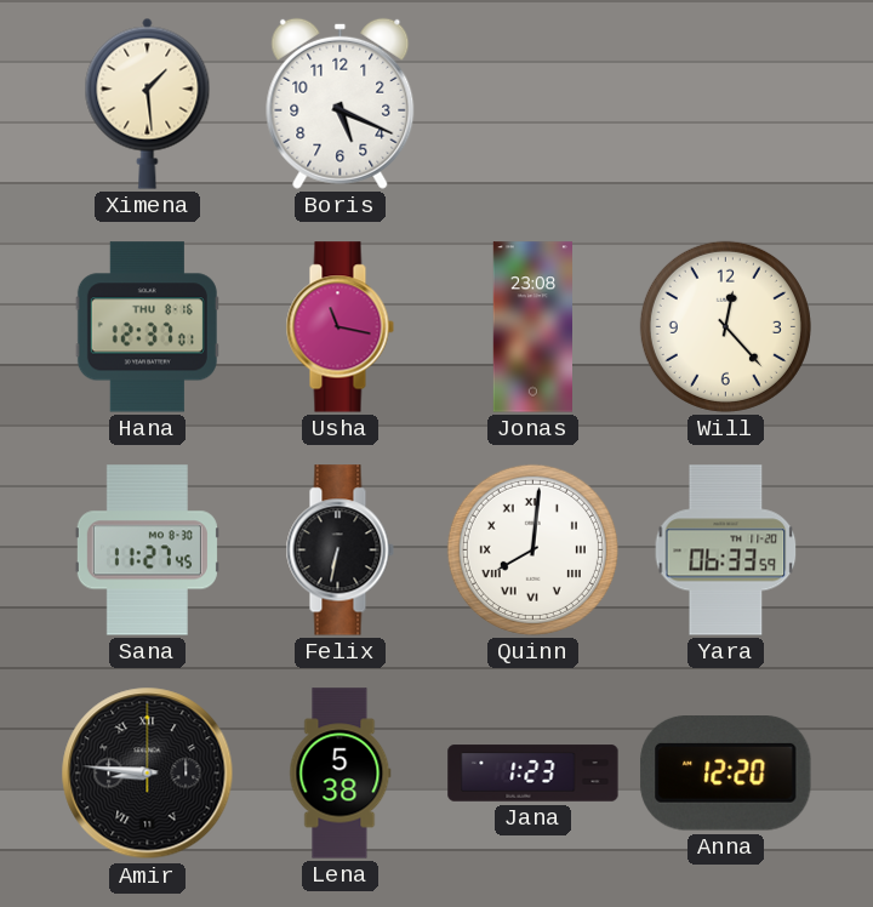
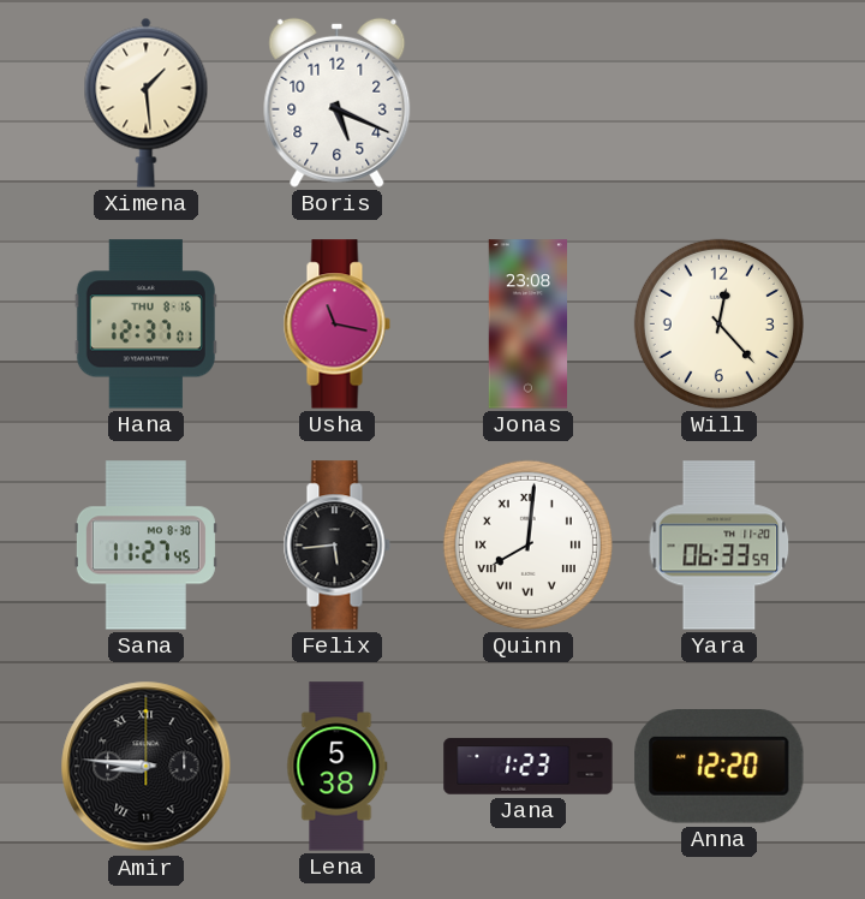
Felix: 6:32 -> 5:44 (336, 546)
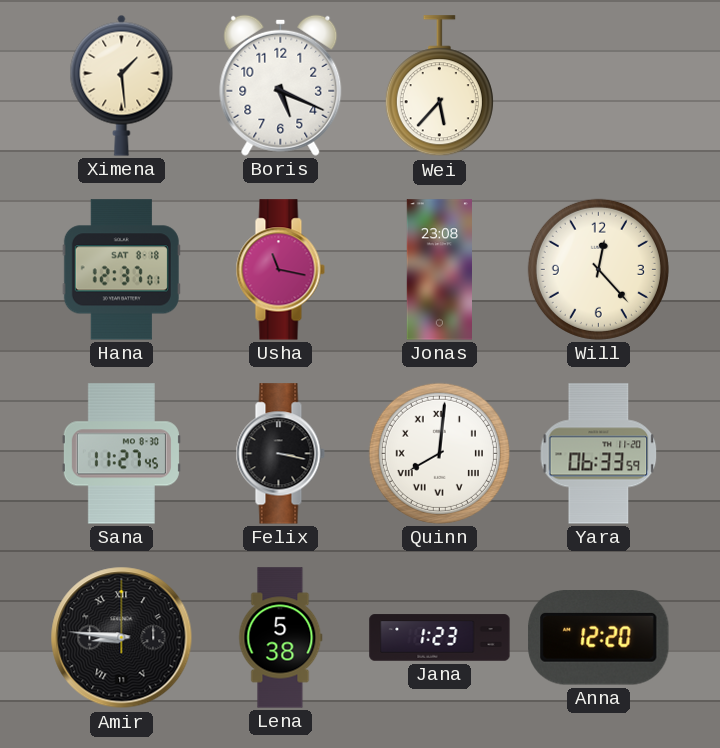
Wei: none -> 5:37 (439, 86)
Hana date: THU 8-16 -> SAT 8-18 (121, 270)
Felix: 5:44 -> 3:17 (280, 454)
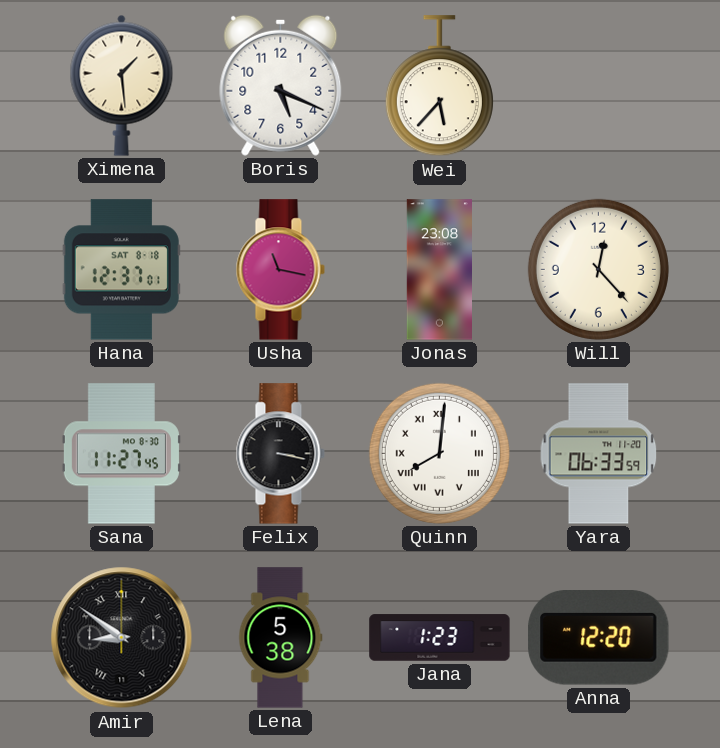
Amir: 8:46 -> 8:51 (122, 638)
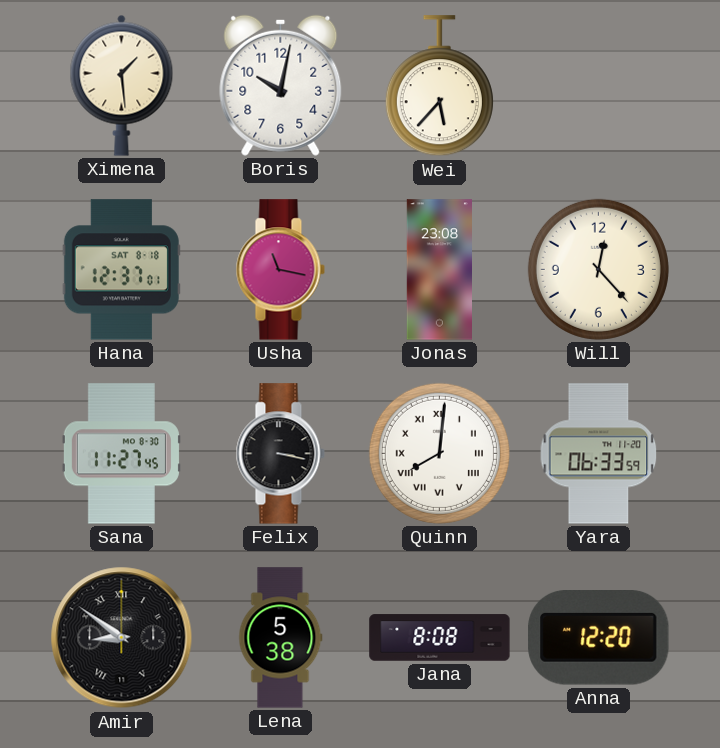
Boris: 5:19 -> 10:02 (281, 85)
Jana: 1:23 -> 8:08 (440, 638)
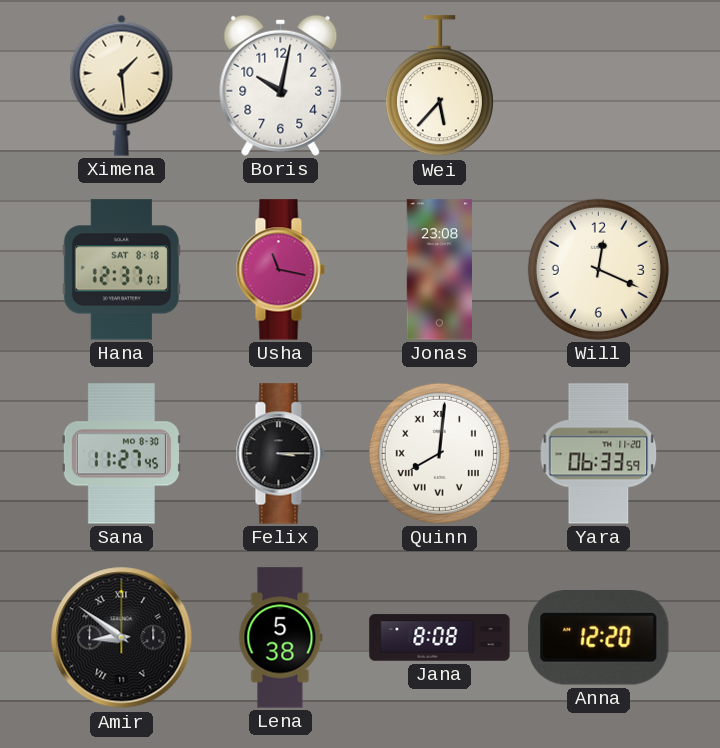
Will: 12:23 -> 12:19 (598, 269)
Felix: 3:17 -> 3:15 (280, 454)
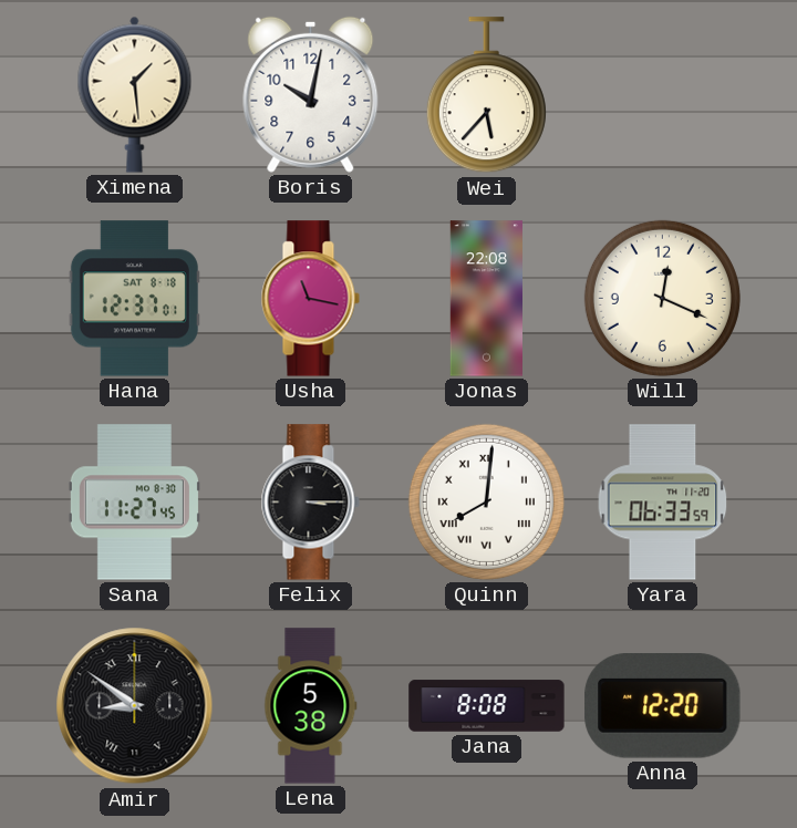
Jonas: 23:08 -> 22:08 (486, 299)
